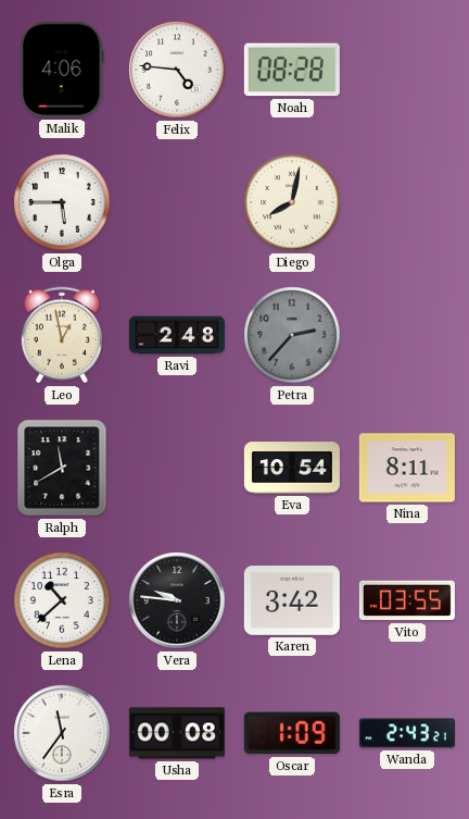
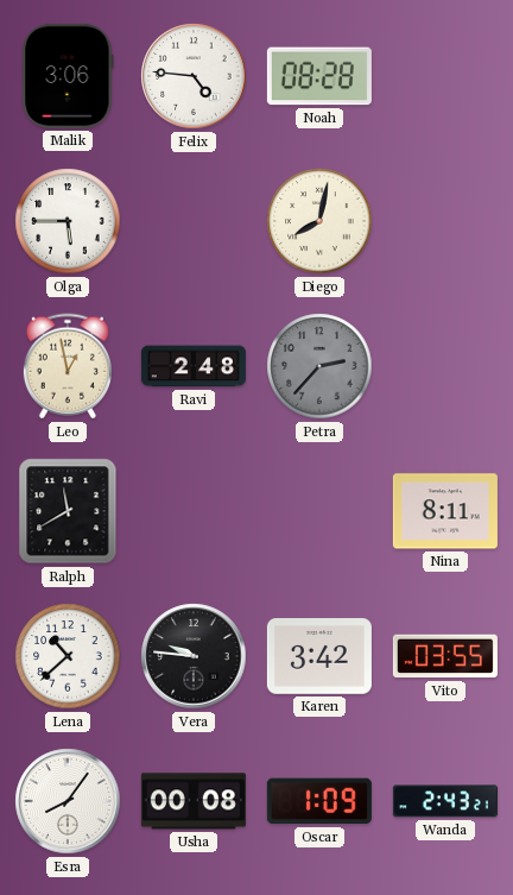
Malik: 4:06 -> 3:06 (68, 76)
Eva: 10:54 -> none (292, 468)
Esra: 11:36 -> 8:06 (68, 801)
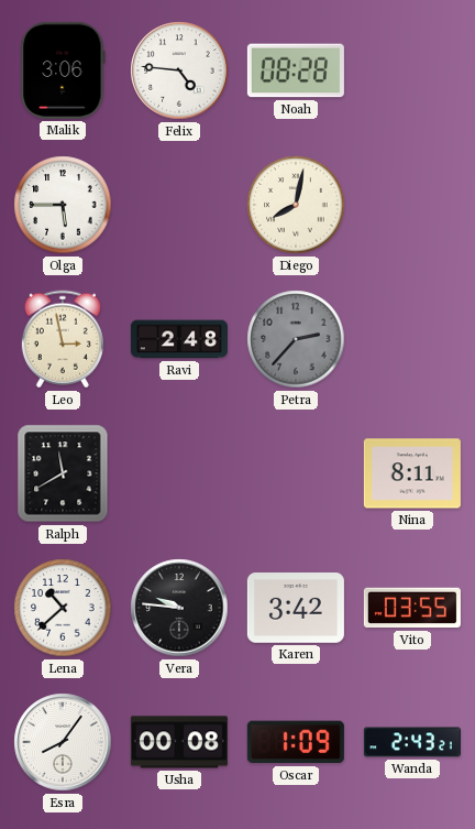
Leo: 12:58 -> 2:58 (63, 339)
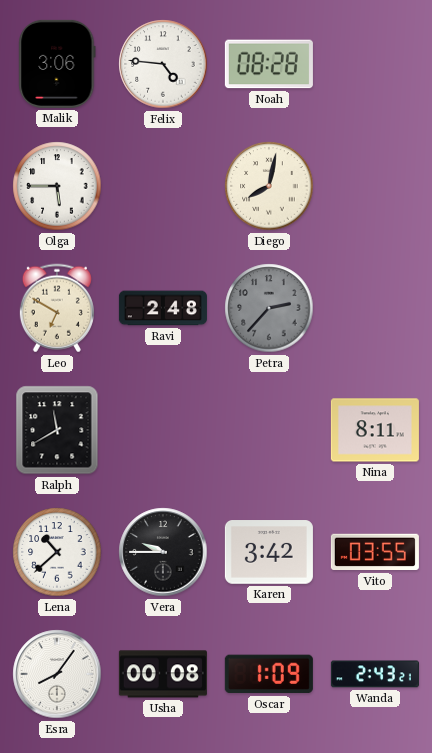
Leo: 2:58 -> 6:50 (57, 308)
Vera: 9:46 -> 9:45 (163, 552)
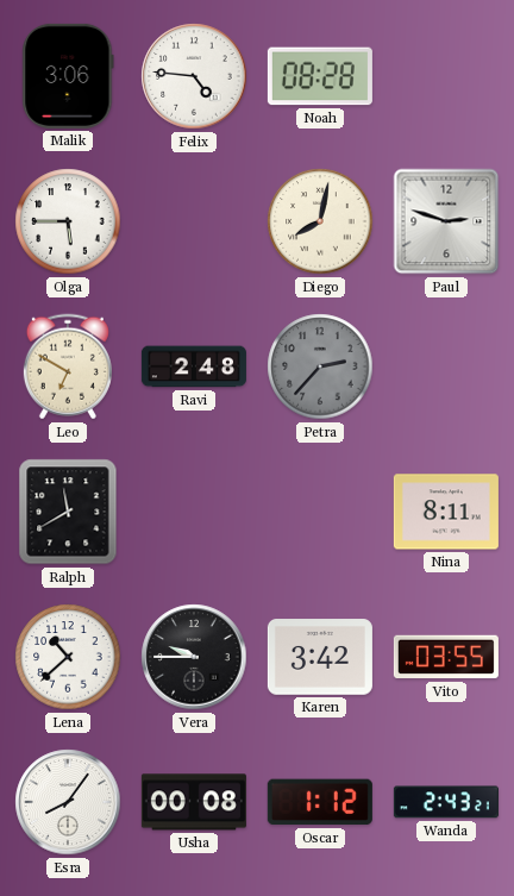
Paul: none -> 2:48 (446, 221)
Oscar: 1:09 -> 1:12 (320, 802)
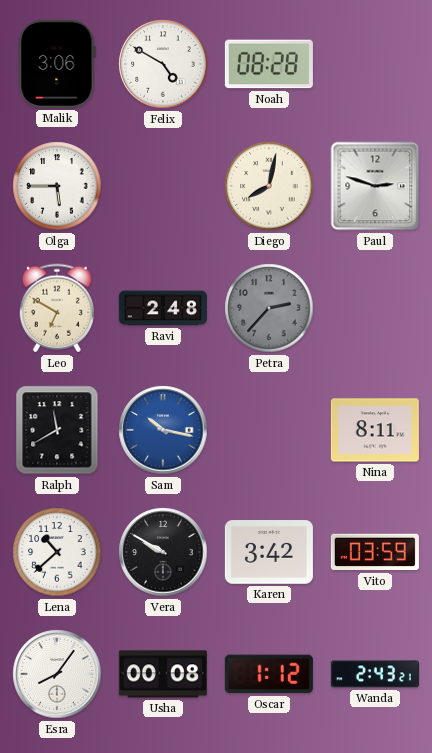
Felix: 4:46 -> 4:50 (163, 64)
Sam: none -> 10:17 (163, 430)
Vera: 9:45 -> 9:50 (163, 552)
Vito: 03:55 -> 03:59 (375, 552)
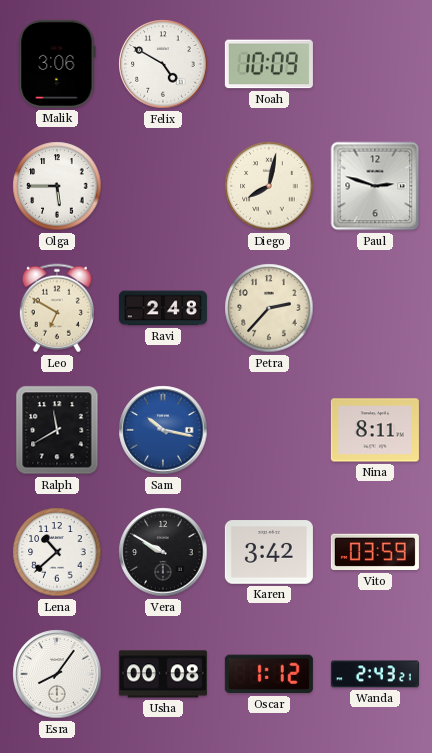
Noah: 08:28 -> 10:09 (269, 64)
Petra dial: grey -> cream (269, 308)
